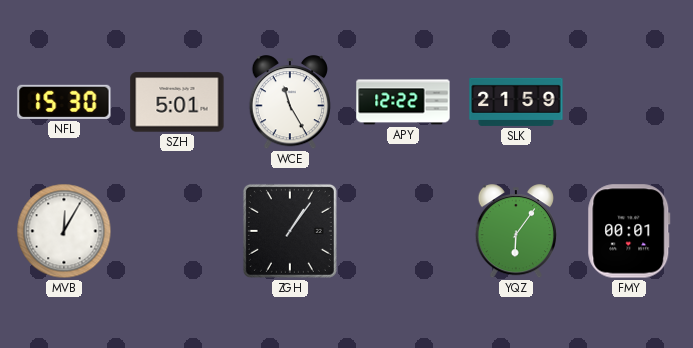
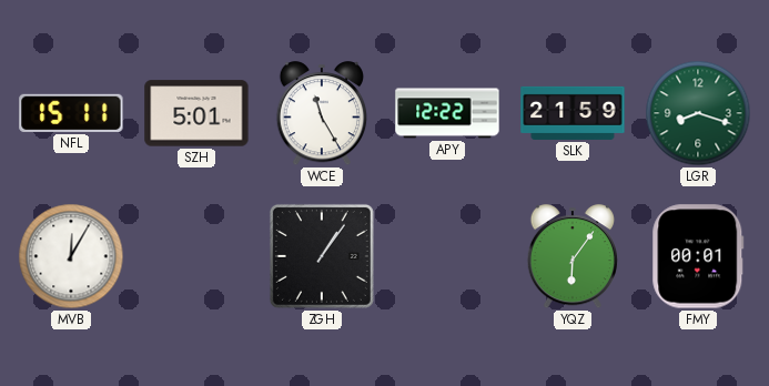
NFL: 15:30 -> 15:11 (71, 113)
LGR: none -> 8:18 (698, 113)
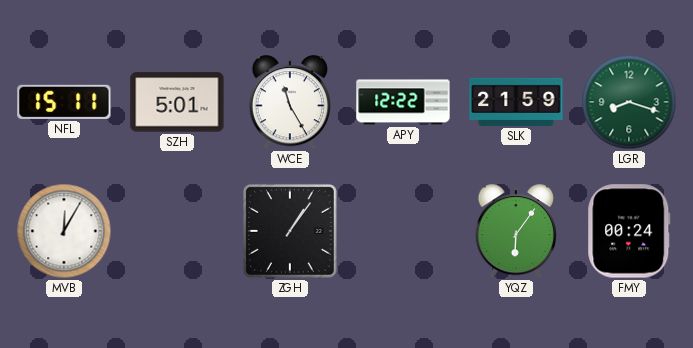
FMY: 00:01 -> 00:24 (629, 231)
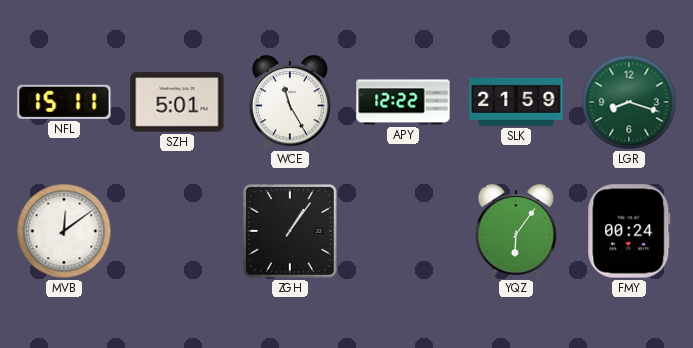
MVB: 12:05 -> 12:09 (64, 231)
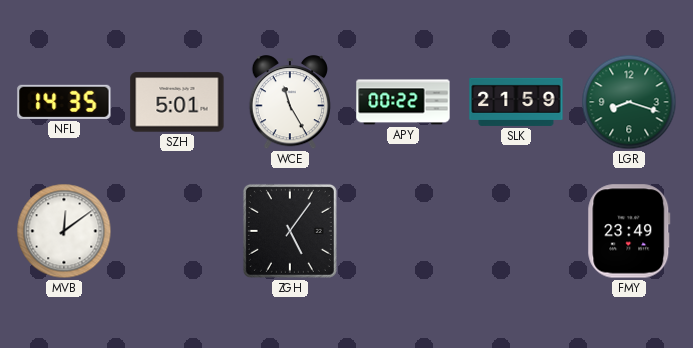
NFL: 15:11 -> 14:35 (64, 102)
APY: 12:22 -> 00:22 (403, 102)
ZGH: 1:06 -> 5:06 (290, 231)
YQZ: 6:06 -> none (515, 232)
FMY: 00:24 -> 23:49 (629, 231)
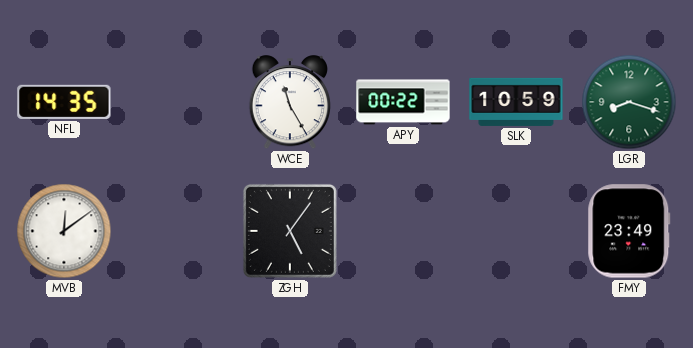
SZH: 5:01 -> none (177, 102)
SLK: 21:59 -> 10:59 (516, 102)
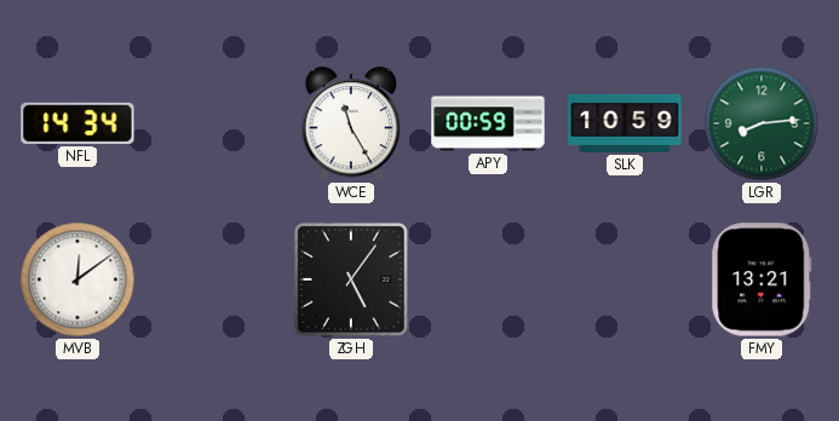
NFL: 14:35 -> 14:34 (77, 123)
APY: 00:22 -> 00:59 (488, 123)
LGR: 8:18 -> 8:14 (762, 123)
FMY: 23:49 -> 13:21 (762, 279)
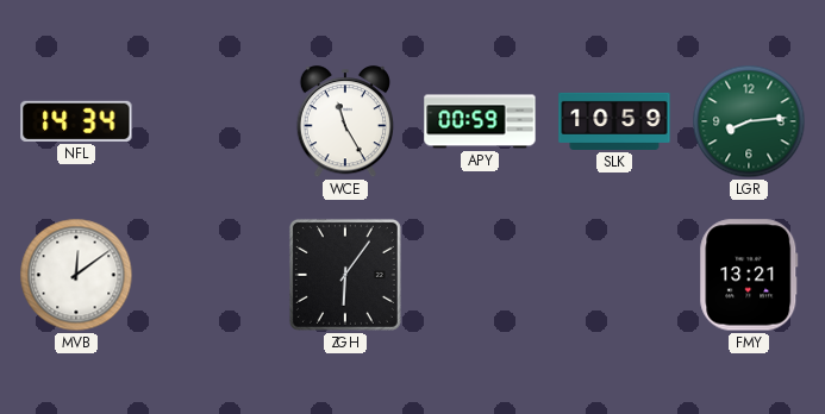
ZGH: 5:06 -> 6:06 (345, 275)
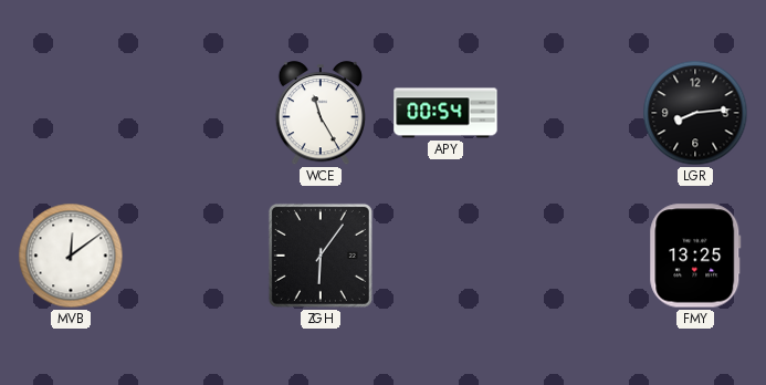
NFL: 14:34 -> none (76, 121)
APY: 00:59 -> 00:54 (445, 113)
SLK: 10:59 -> none (614, 121)
LGR dial: green -> black (695, 113)
FMY: 13:21 -> 13:25 (695, 256)
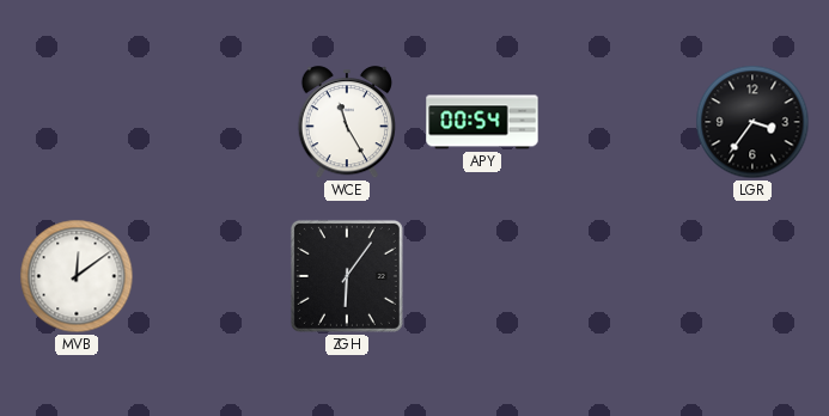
LGR: 8:14 -> 3:36 (752, 122)
FMY: 13:25 -> none (695, 256)
